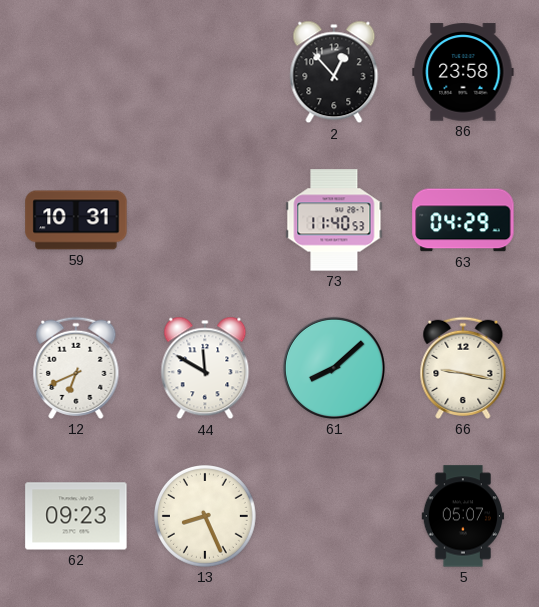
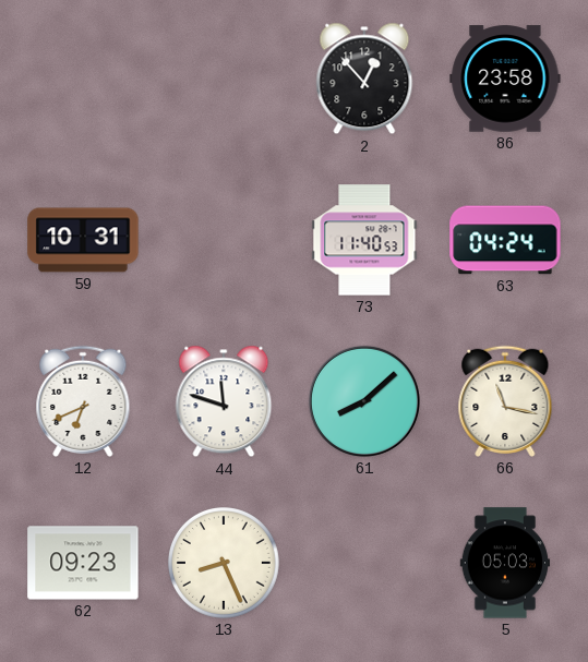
63: 04:29 -> 04:24 (505, 240)
44: 11:50 -> 11:48 (224, 401)
66: 9:17 -> 11:17 (505, 401)
5: 05:07 -> 05:03 (505, 563)
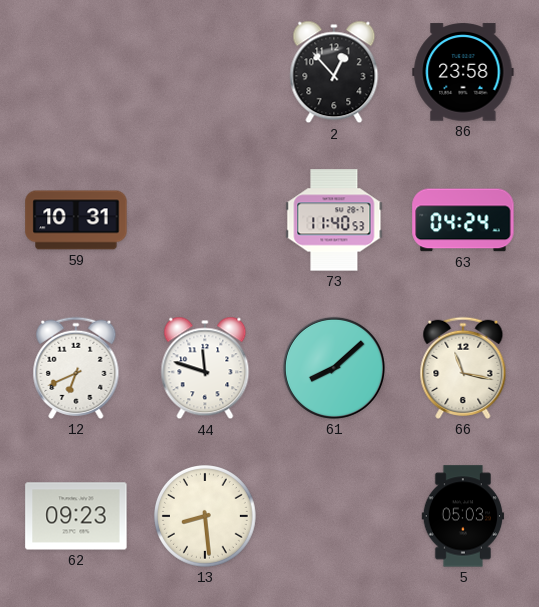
13: 8:26 -> 8:29 (206, 517)
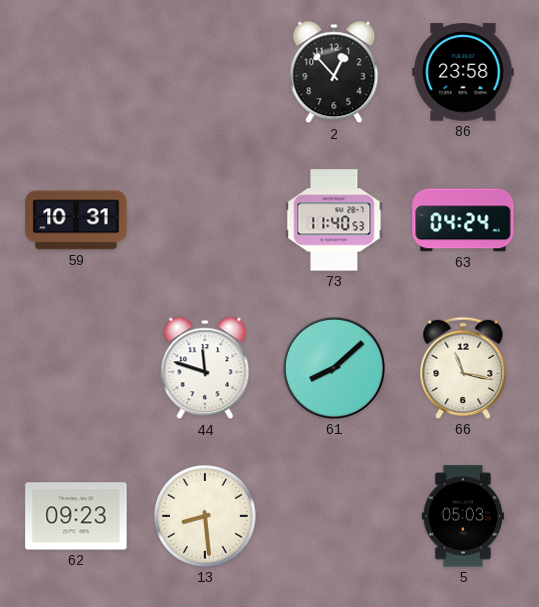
12: 6:41 -> none (76, 368)
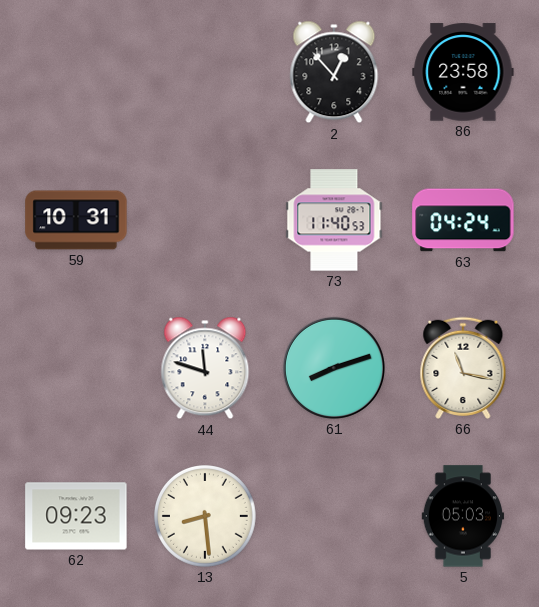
61: 8:08 -> 8:12 (334, 368)
